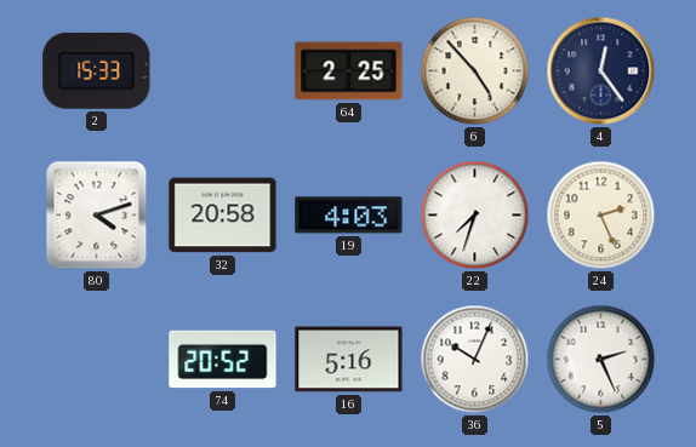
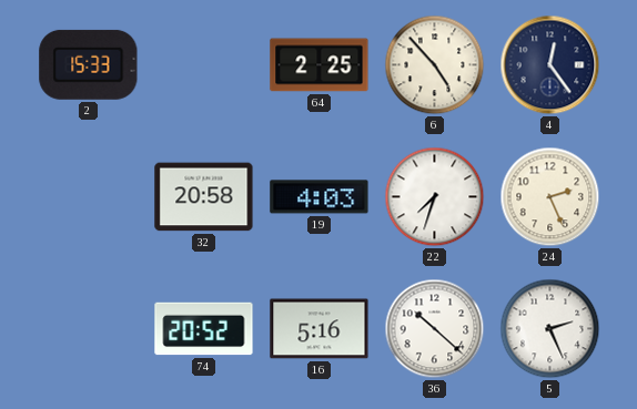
80: 4:12 -> none (97, 216)
36: 10:04 -> 10:22 (435, 329)
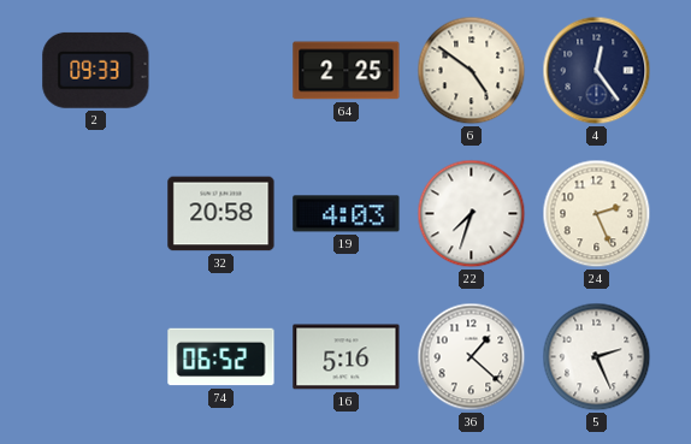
2: 15:33 -> 09:33 (96, 70)
6: 4:53 -> 4:51 (472, 71)
74: 20:52 -> 06:52 (222, 357)
36: 10:22 -> 1:22 (472, 357)
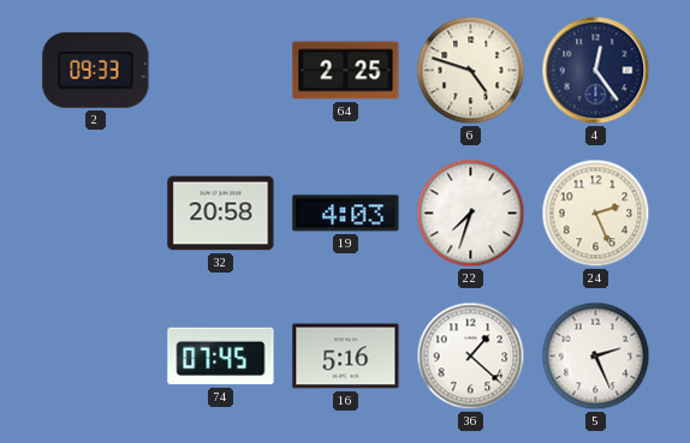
6: 4:51 -> 4:48 (471, 71)
74: 06:52 -> 07:45 (221, 357)
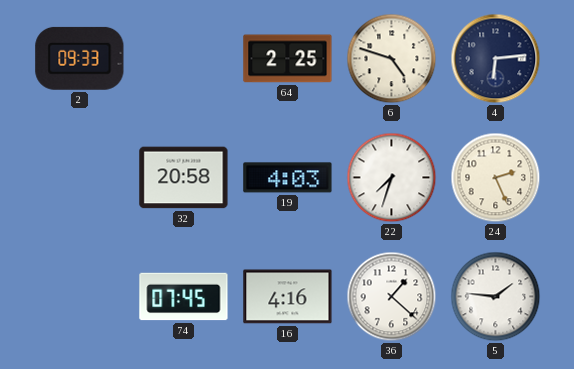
4: 12:24 -> 6:14 (496, 59)
16: 5:16 -> 4:16 (288, 297)
5: 2:26 -> 1:46 (496, 297)
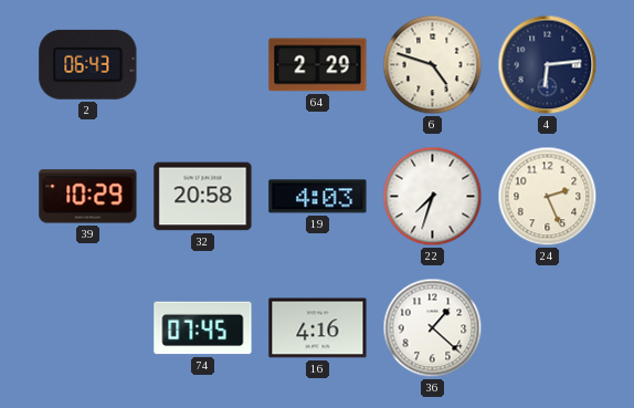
2: 09:33 -> 06:43 (88, 64)
64: 2:25 -> 2:29 (318, 65)
39: none -> 10:29 (88, 197)
5: 1:46 -> none (496, 297)
